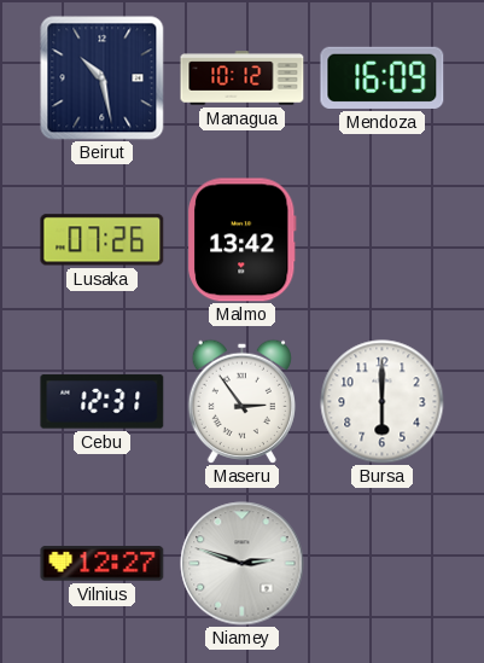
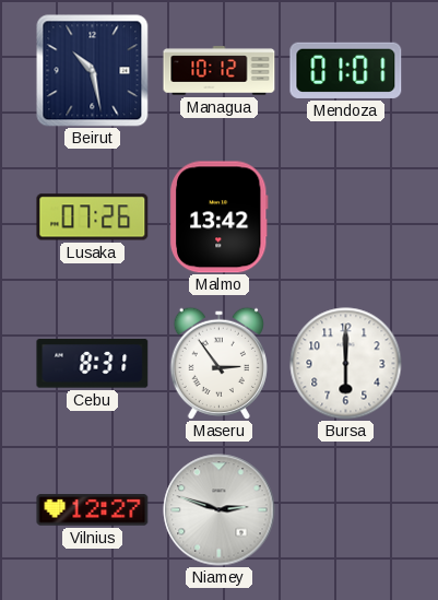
Mendoza: 16:09 -> 01:01 (346, 70)
Cebu: 12:31 -> 8:31 (93, 364)
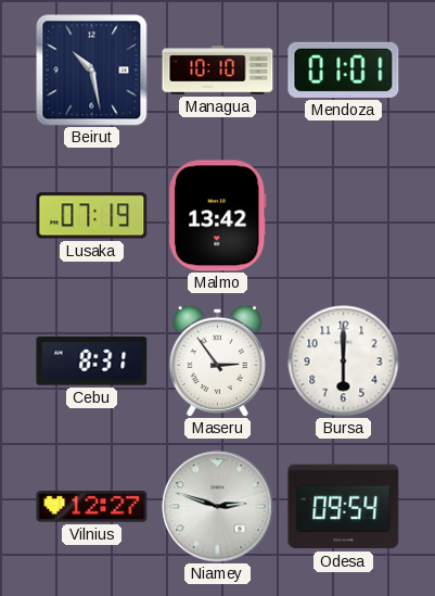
Managua: 10:12 -> 10:10 (218, 71)
Lusaka: 07:26 -> 07:19 (92, 216)
Odesa: none -> 09:54 (344, 507)
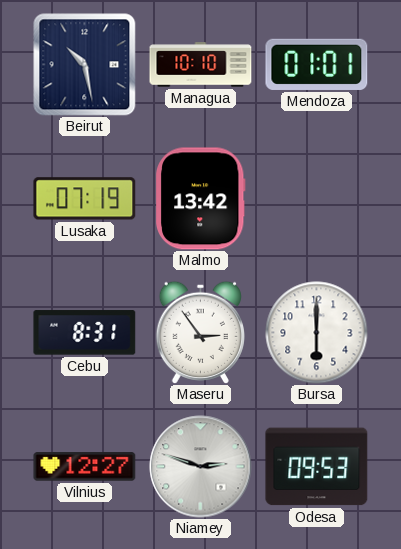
Odesa: 09:54 -> 09:53 (317, 467)
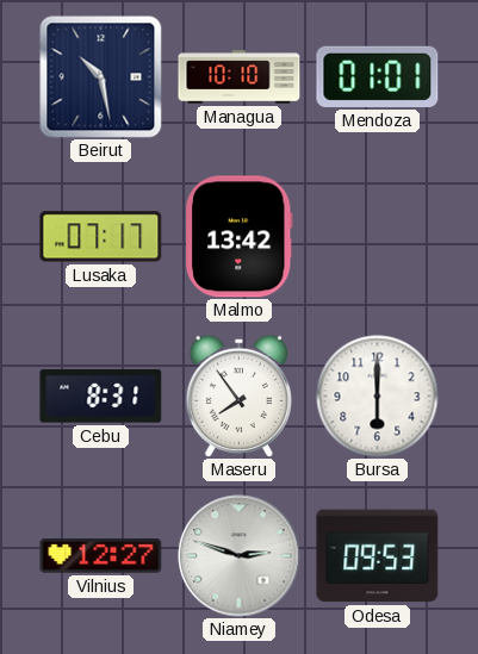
Lusaka: 07:19 -> 07:17 (101, 237)
Maseru: 2:54 -> 7:54 (238, 395)
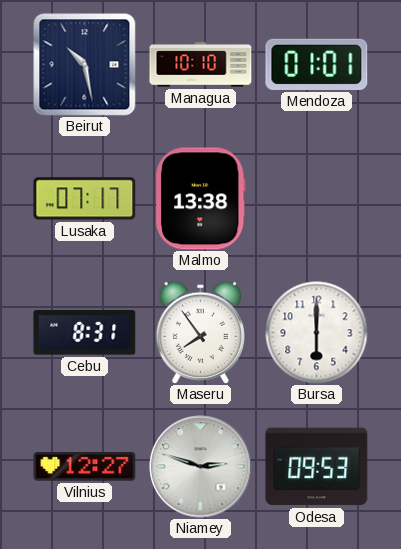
Malmo: 13:42 -> 13:38 (201, 199)
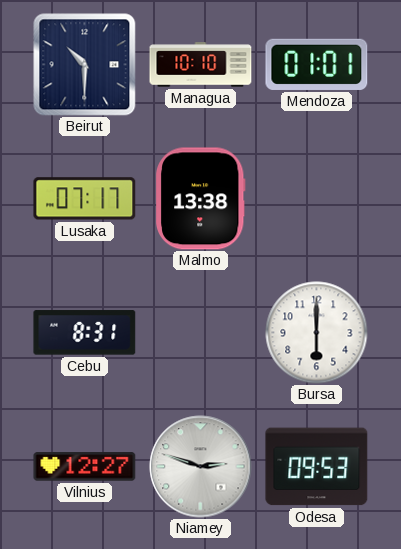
Beirut: 10:28 -> 10:30 (85, 65)
Maseru: 7:54 -> none (200, 332)
